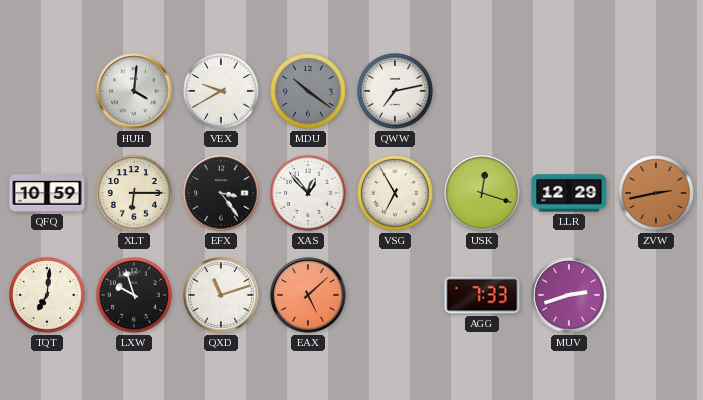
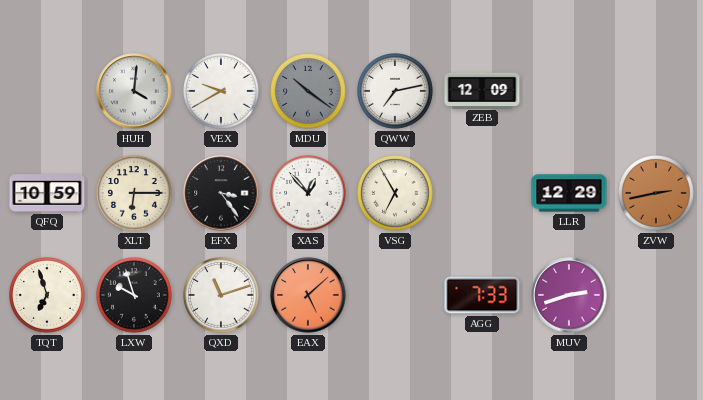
ZEB: none -> 12:09 (482, 90)
USK: 12:18 -> none (482, 193)
TQT: 7:01 -> 6:57 (48, 296)
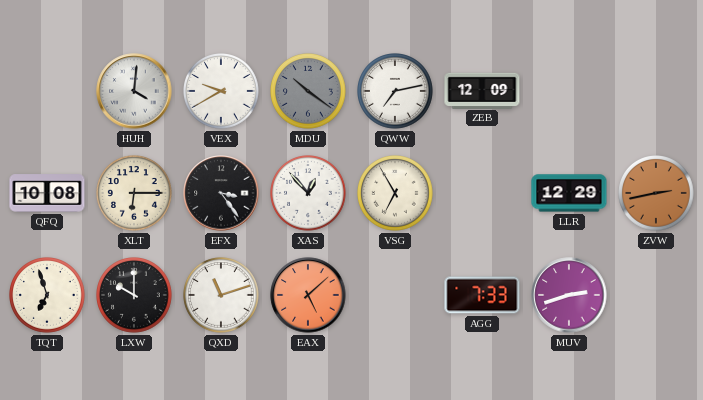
QFQ: 10:59 -> 10:08 (47, 193)
LXW: 9:57 -> 10:00 (135, 296)
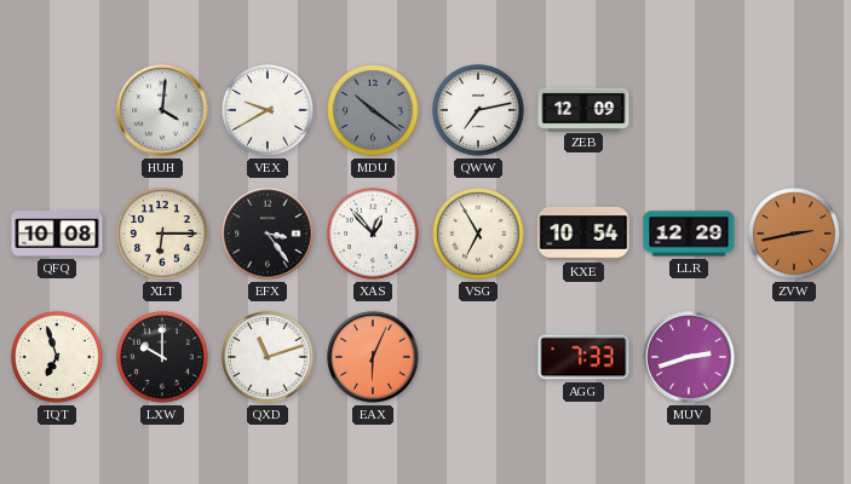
KXE: none -> 10:54 (583, 234)
EAX: 5:08 -> 6:04 (373, 357)
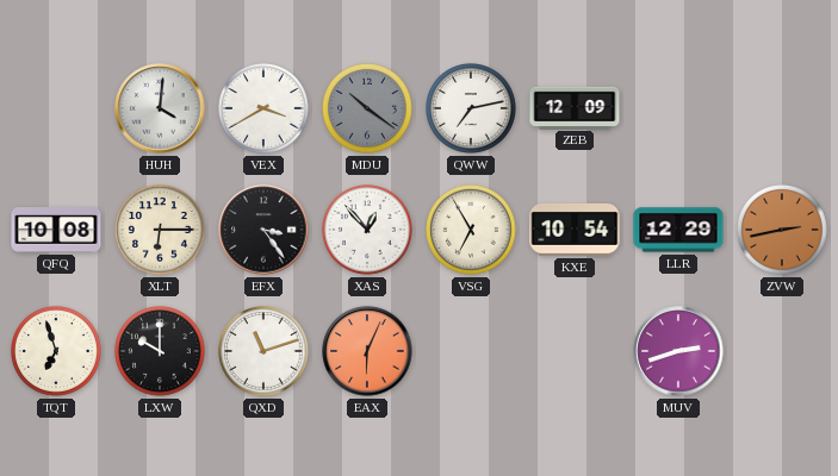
VEX: 9:40 -> 3:40 (265, 109)
AGG: 7:33 -> none (583, 357)
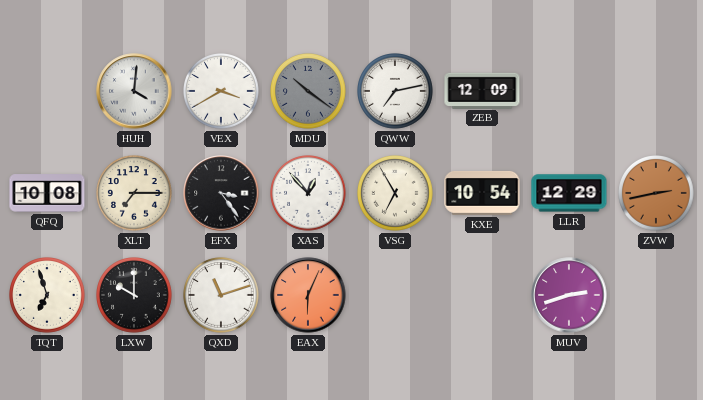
XLT: 6:15 -> 7:15 (135, 194)
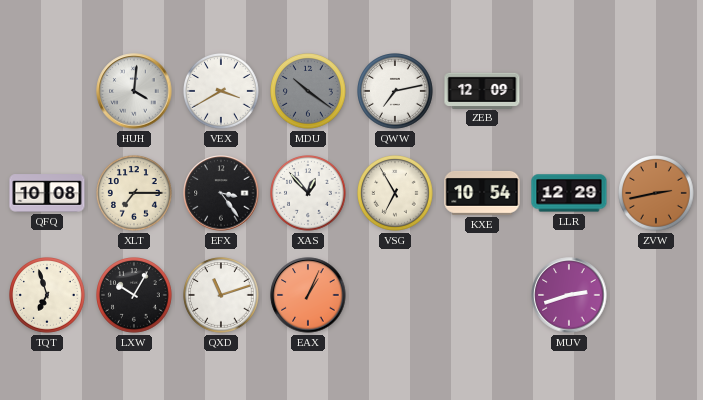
LXW: 10:00 -> 10:05 (135, 296)
EAX: 6:04 -> 1:04 (308, 295)
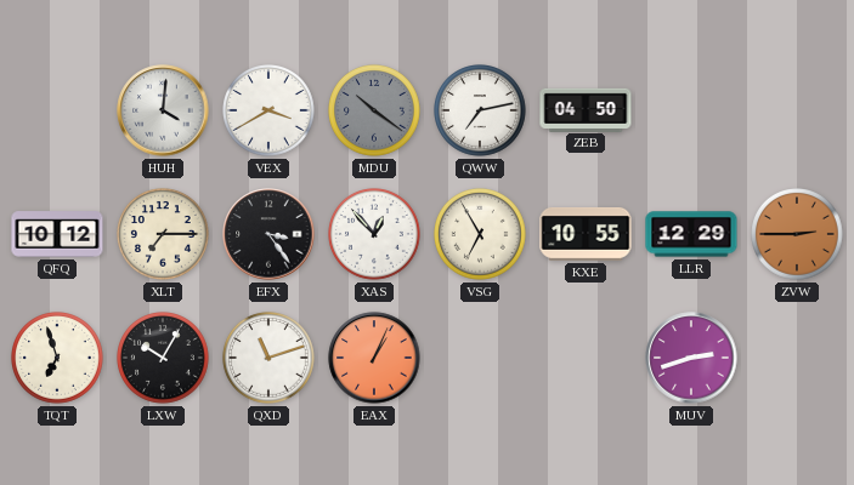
ZEB: 12:09 -> 04:50 (586, 109)
QFQ: 10:08 -> 10:12 (57, 234)
KXE: 10:54 -> 10:55 (586, 234)
ZVW: 2:43 -> 2:45 (798, 235)
